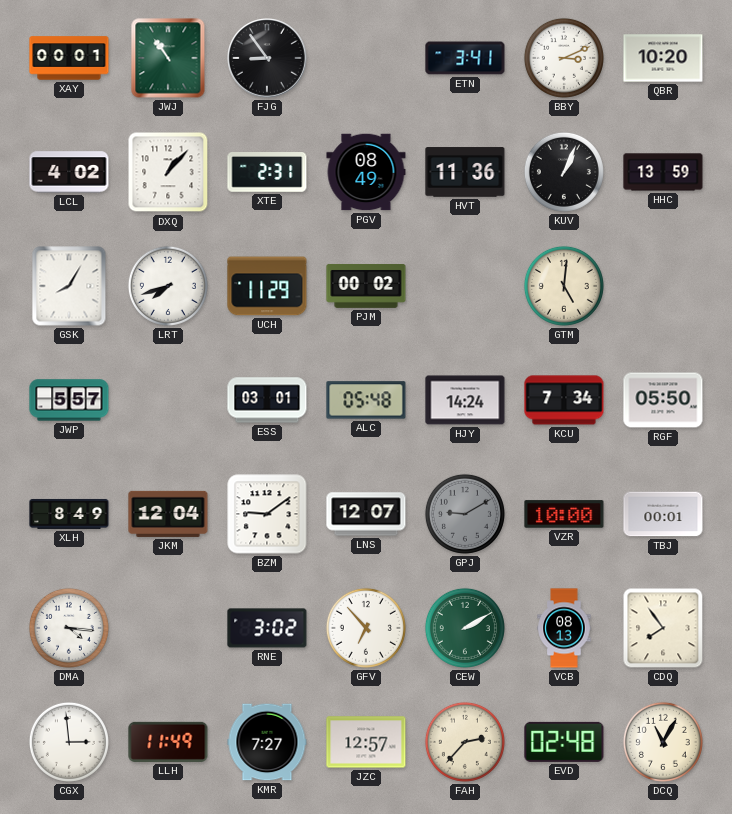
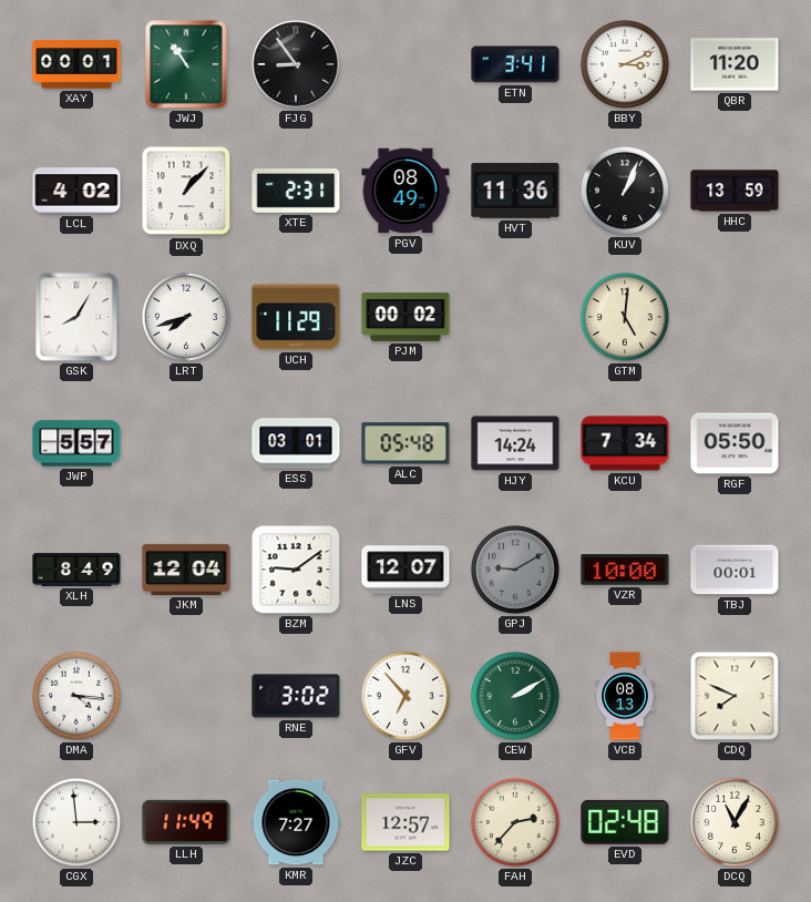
QBR: 10:20 -> 11:20 (735, 64)
CDQ: 7:54 -> 7:49 (735, 696)
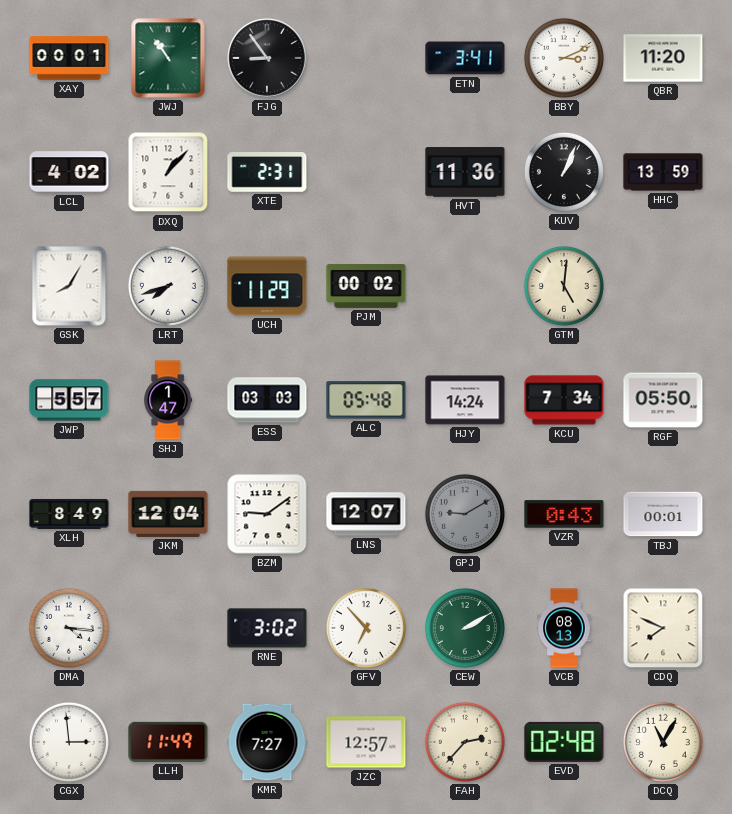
PGV: 08:49 -> none (405, 191)
SHJ: none -> 1:47 (168, 400)
ESS: 03:01 -> 03:03 (267, 400)
VZR: 10:00 -> 0:43 (564, 514)
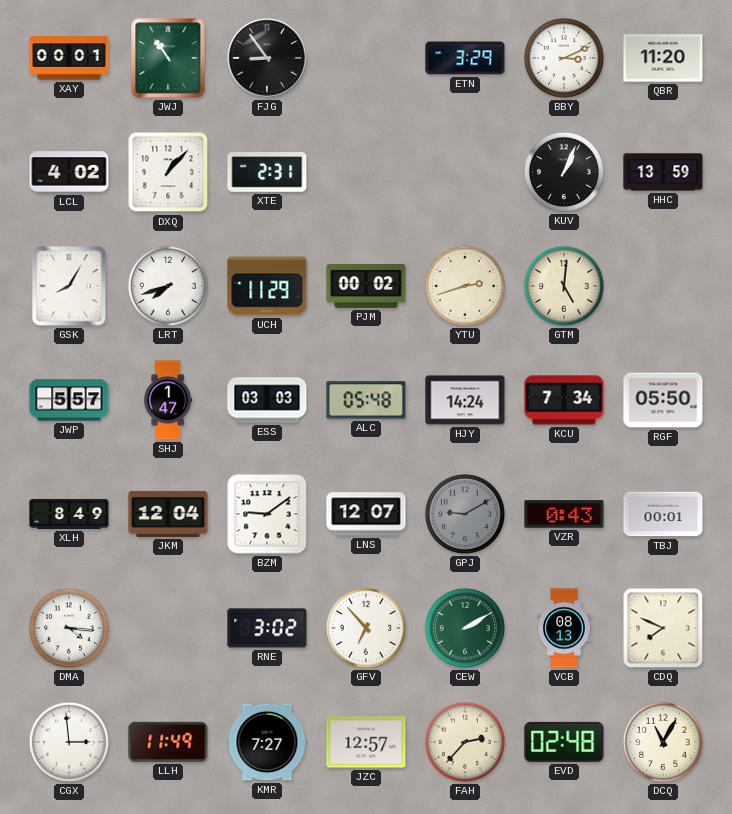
ETN: 3:41 -> 3:29 (465, 58)
HVT: 11:36 -> none (465, 172)
YTU: none -> 2:42 (465, 286)
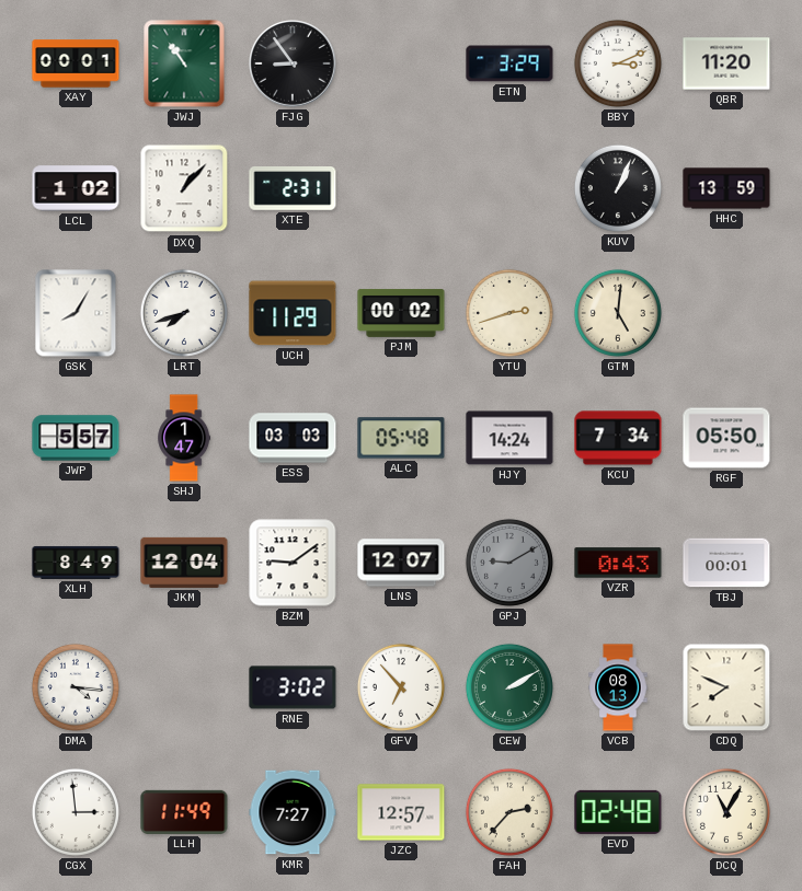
LCL: 4:02 -> 1:02 (76, 188)
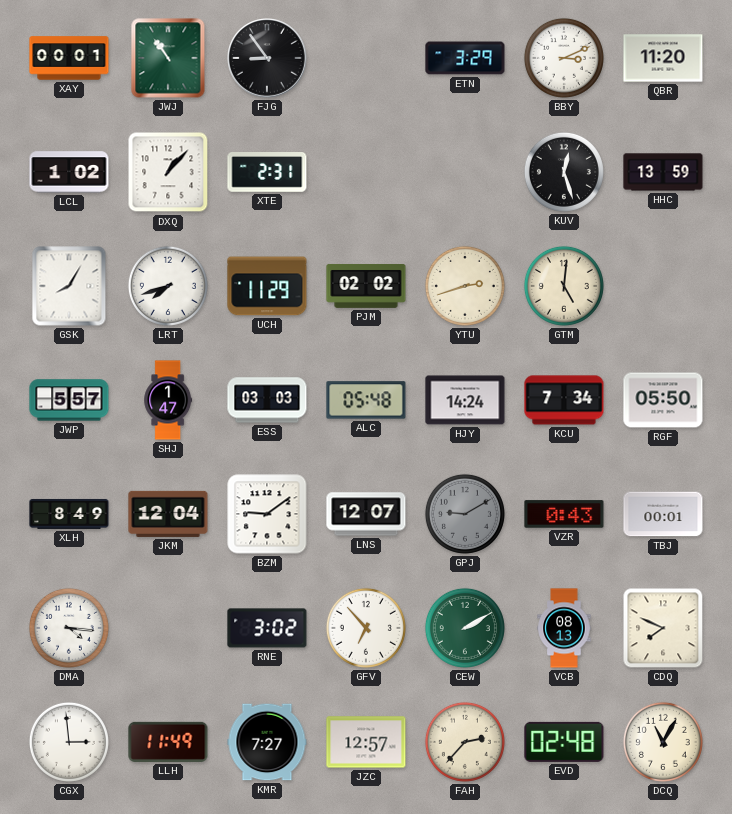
KUV: 1:04 -> 12:27 (564, 172)
PJM: 00:02 -> 02:02 (366, 287)
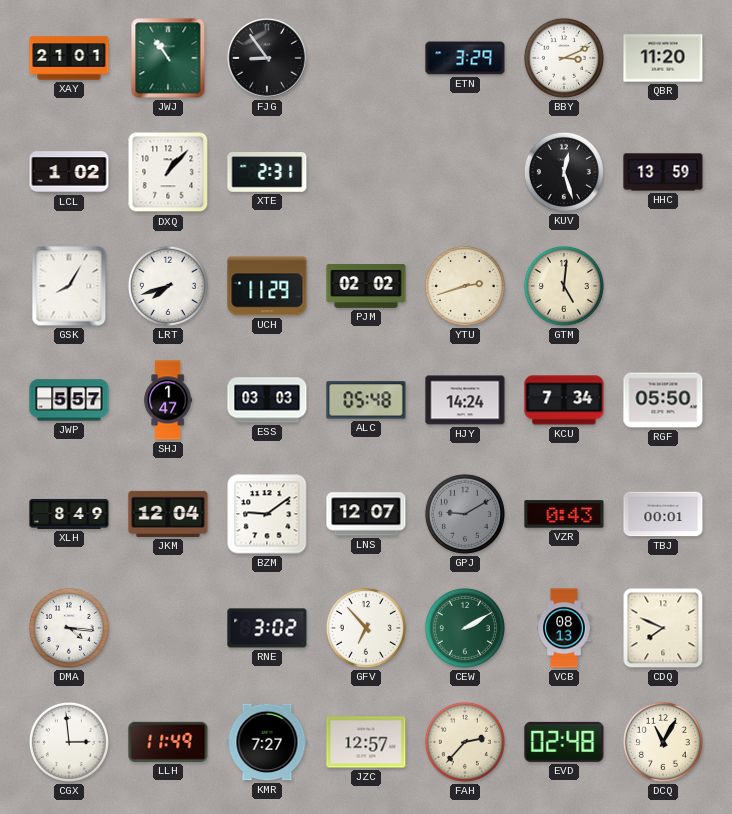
XAY: 00:01 -> 21:01 (69, 58)
